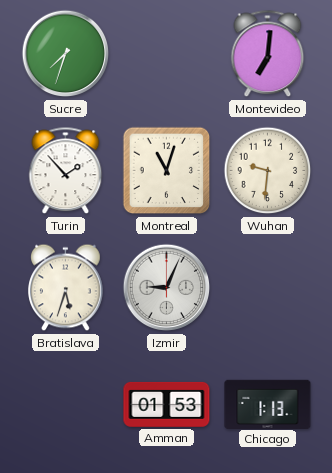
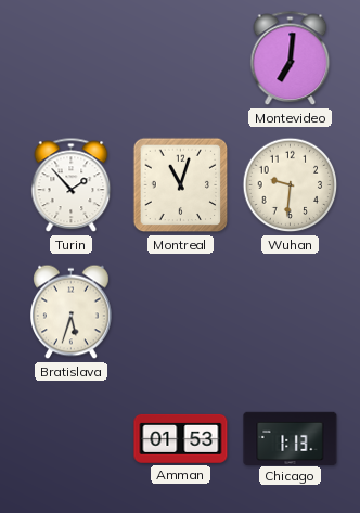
Sucre: 7:33 -> none (66, 54)
Izmir: 9:04 -> none (167, 288)
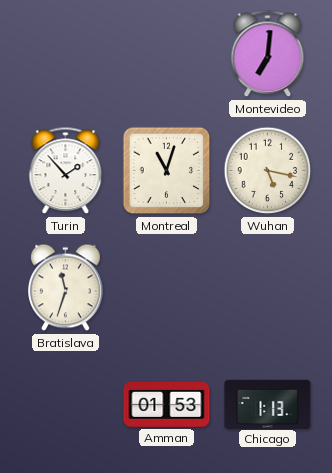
Wuhan: 9:31 -> 5:17 (268, 171)
Bratislava: 5:33 -> 11:33 (66, 288)
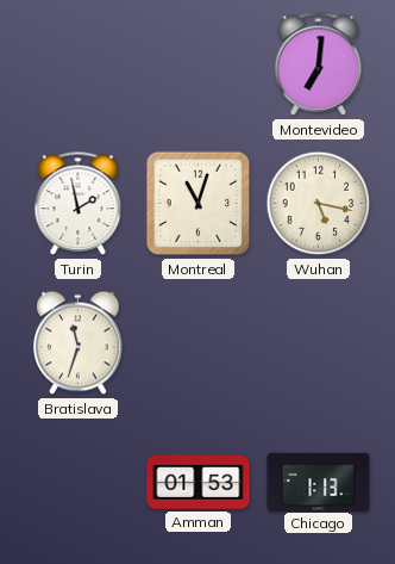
Turin: 1:53 -> 1:58 (79, 204)
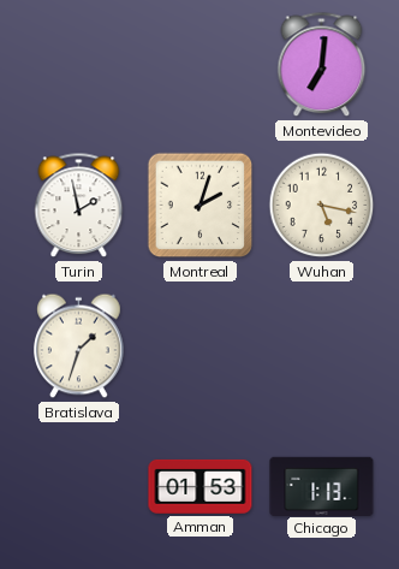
Montreal: 11:03 -> 2:03 (201, 206)
Bratislava: 11:33 -> 1:33 (79, 346)
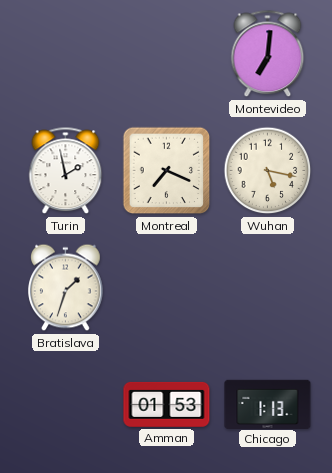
Montreal: 2:03 -> 7:19 (167, 171)
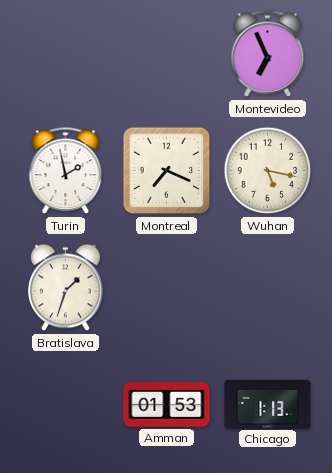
Montevideo: 7:01 -> 6:56 (268, 54)
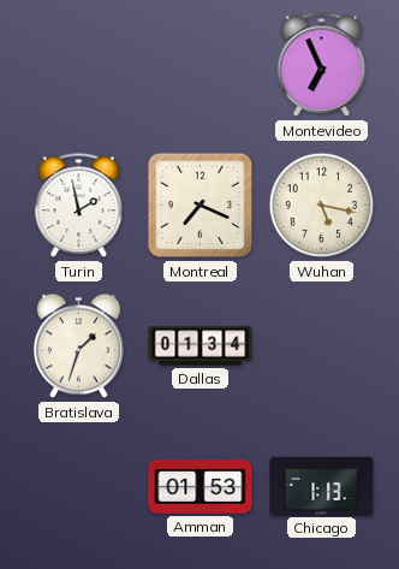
Dallas: none -> 01:34 (201, 346)
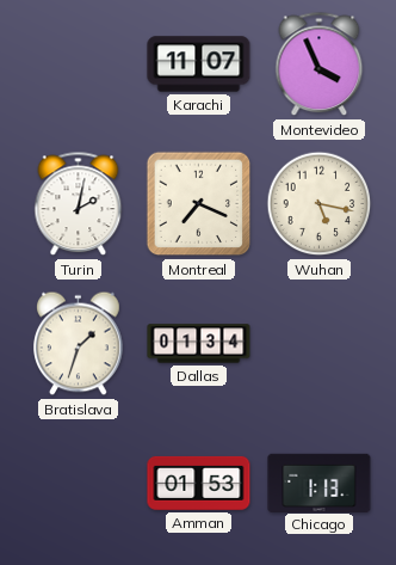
Karachi: none -> 11:07 (199, 65)
Montevideo: 6:56 -> 3:56 (320, 65)
Turin: 1:58 -> 2:02 (79, 204)
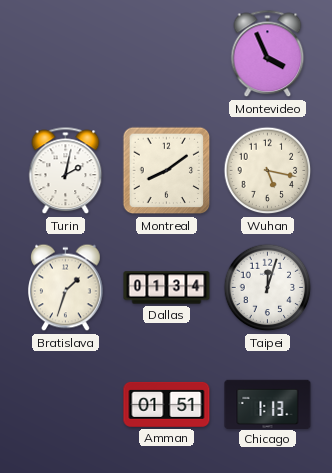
Karachi: 11:07 -> none (199, 65)
Montreal: 7:19 -> 8:09 (167, 171)
Taipei: none -> 12:03 (268, 288)
Amman: 01:53 -> 01:51 (167, 404)
